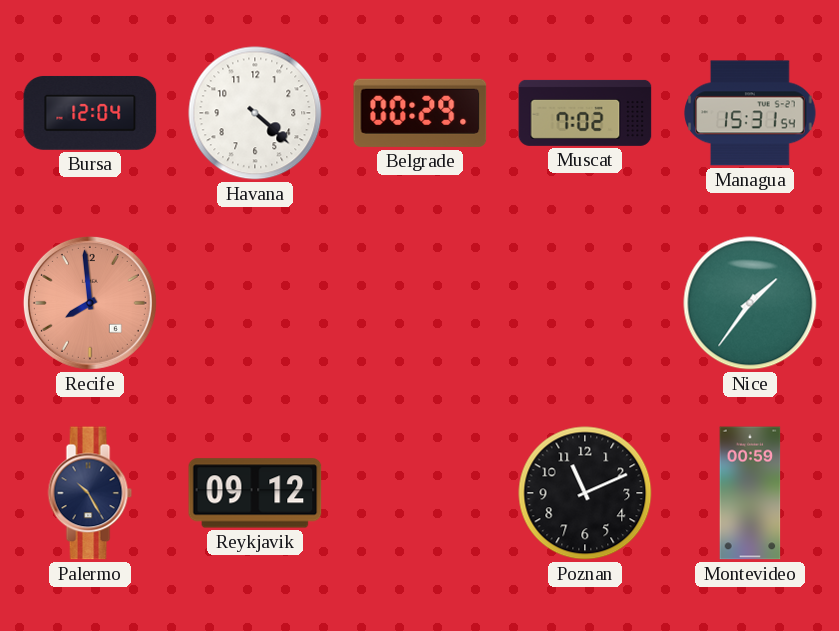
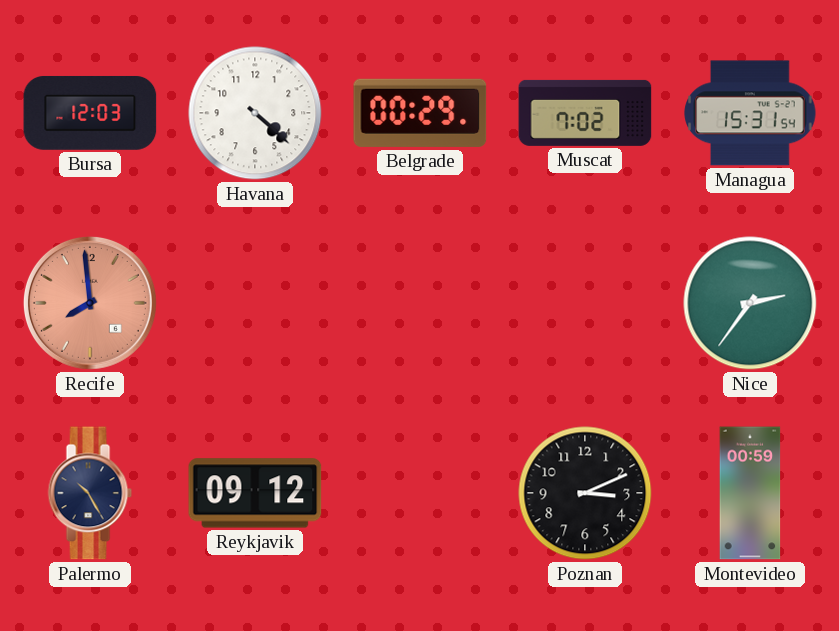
Bursa: 12:04 -> 12:03 (90, 113)
Nice: 1:36 -> 2:36 (750, 303)
Poznan: 11:11 -> 3:11 (585, 493)
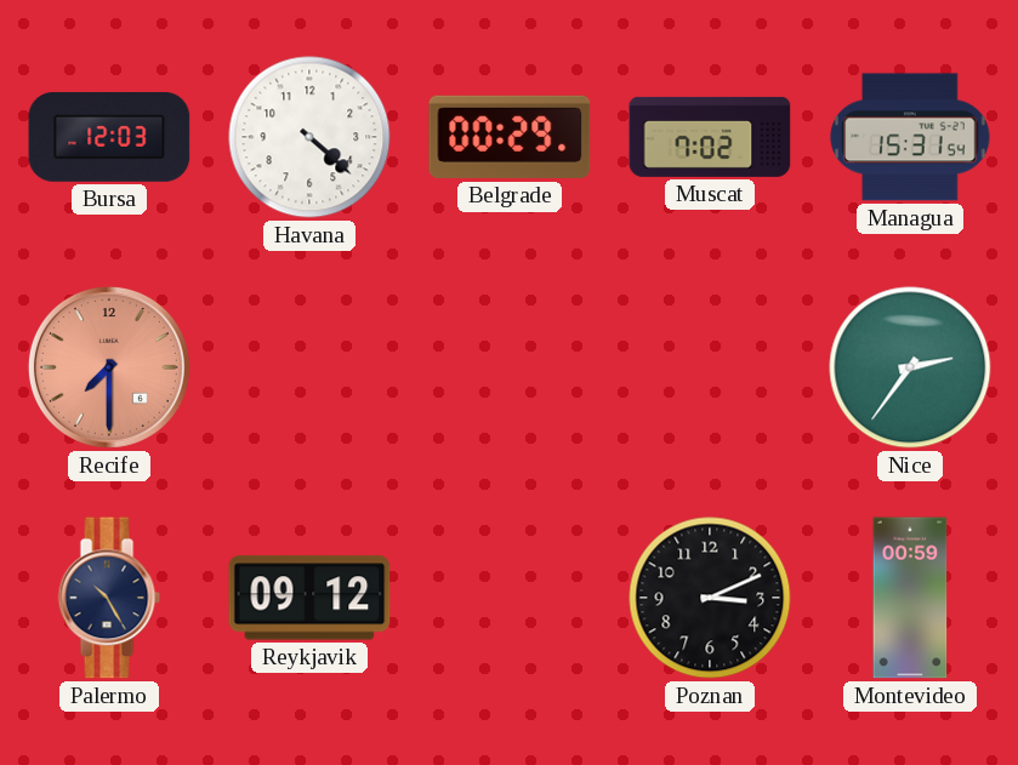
Recife: 7:59 -> 7:30 (109, 367)
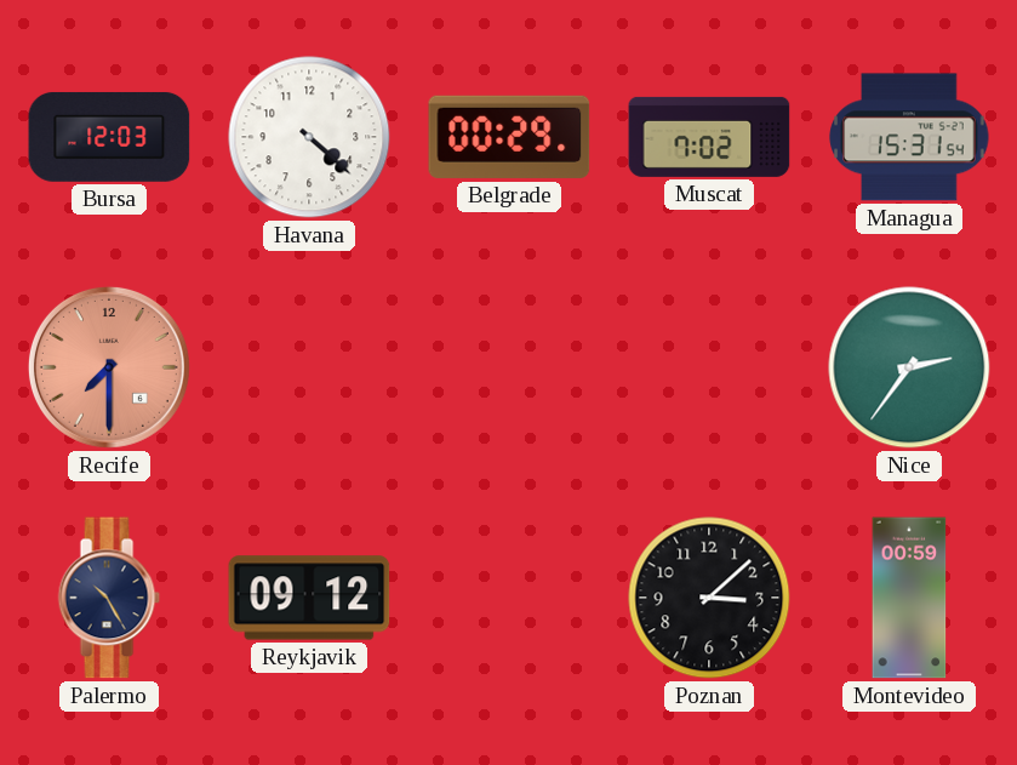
Poznan: 3:11 -> 3:08 (709, 598)
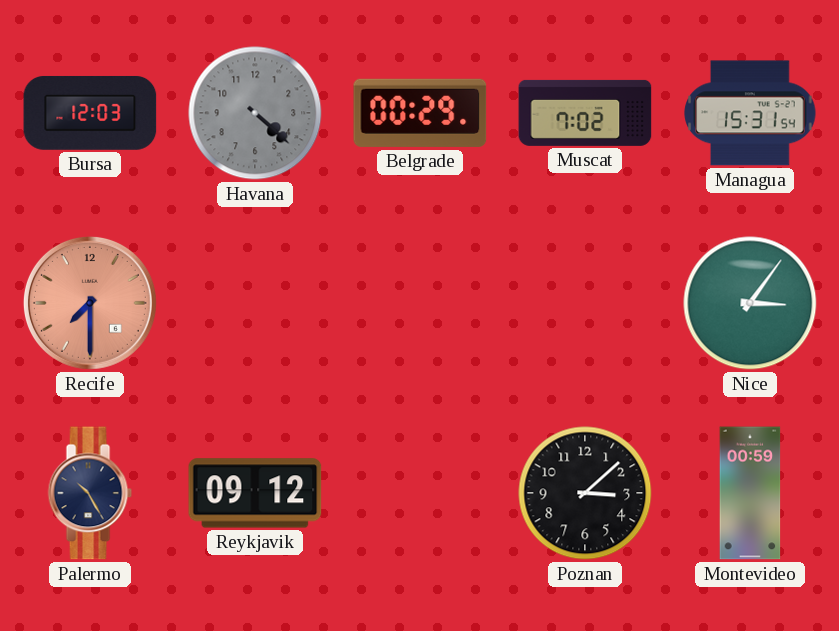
Havana dial: white -> grey (255, 113)
Nice: 2:36 -> 3:06 (750, 303)
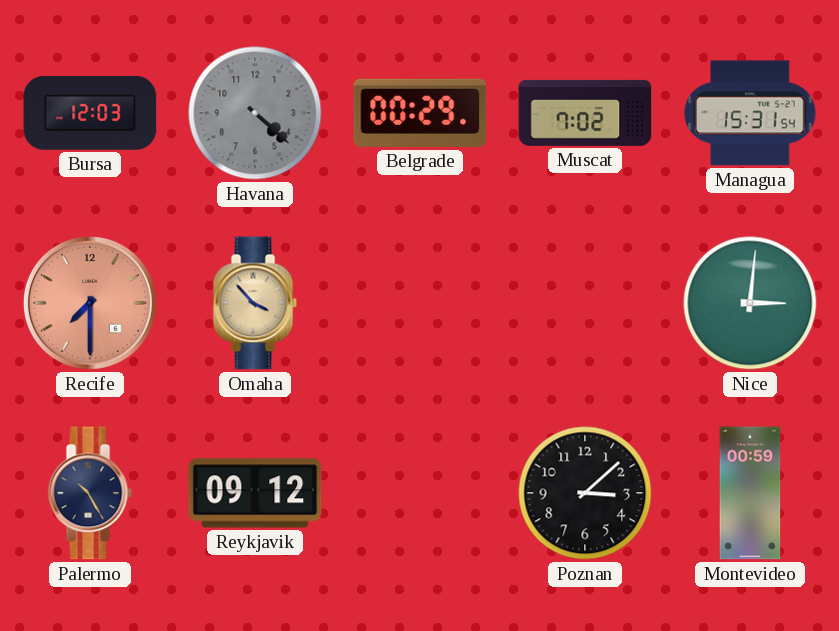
Omaha: none -> 3:53 (255, 303)
Nice: 3:06 -> 3:01 (750, 303)
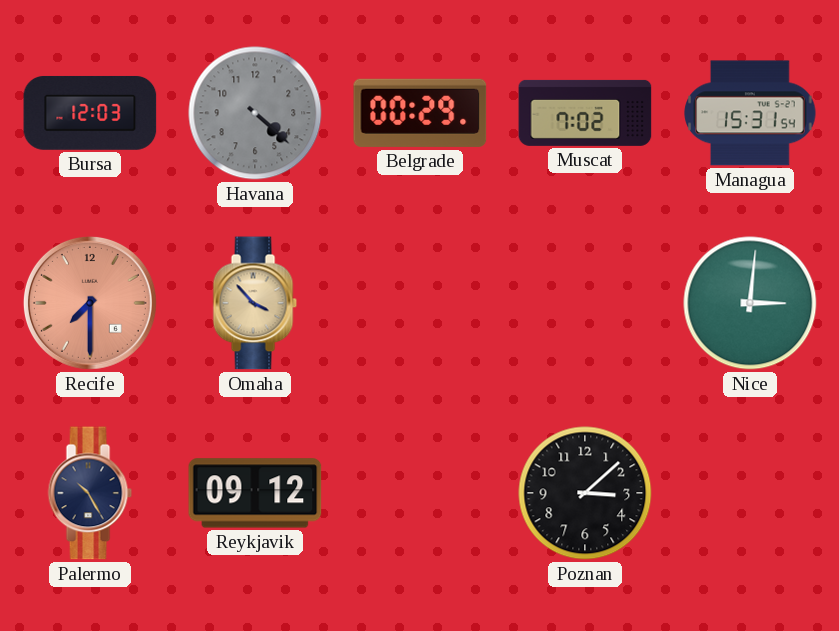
Montevideo: 00:59 -> none (750, 493)
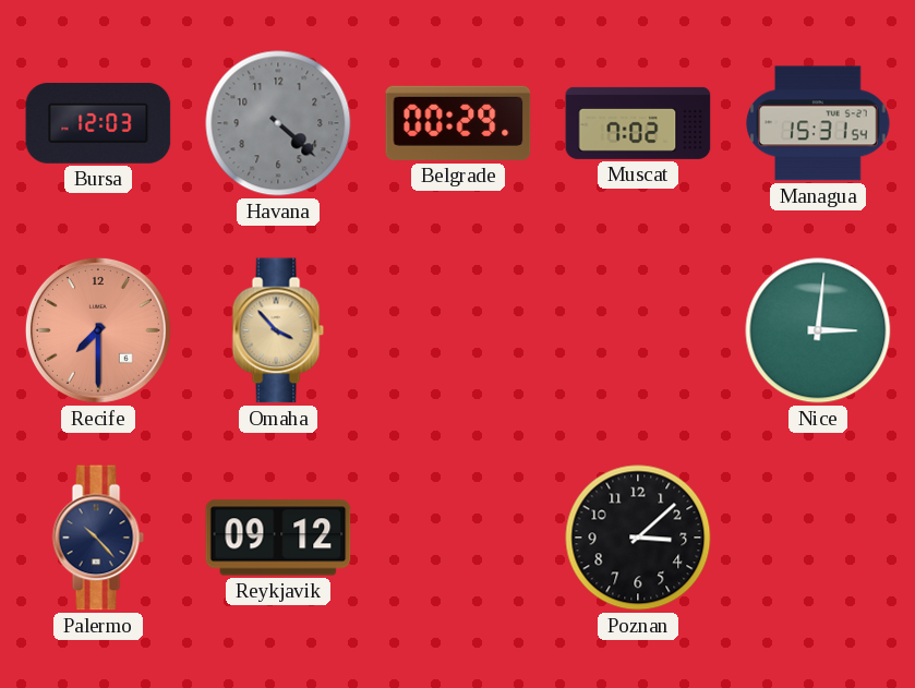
Palermo: 10:25 -> 10:23 (98, 538)
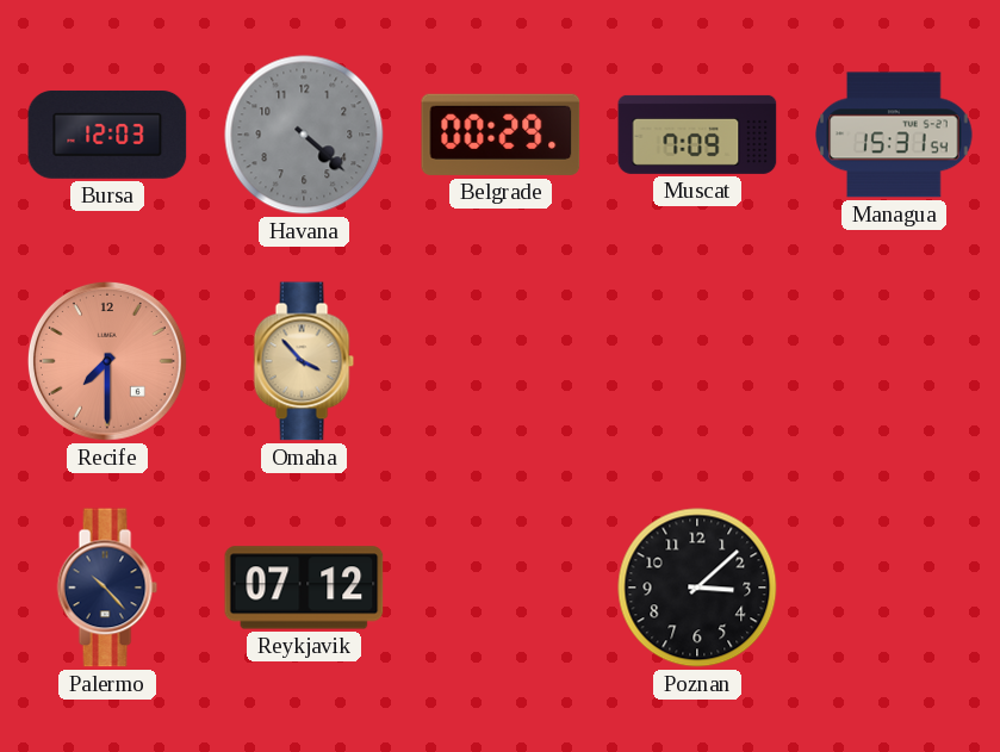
Muscat: 7:02 -> 7:09 (697, 135)
Nice: 3:01 -> none (818, 330)
Reykjavik: 09:12 -> 07:12 (304, 588)
